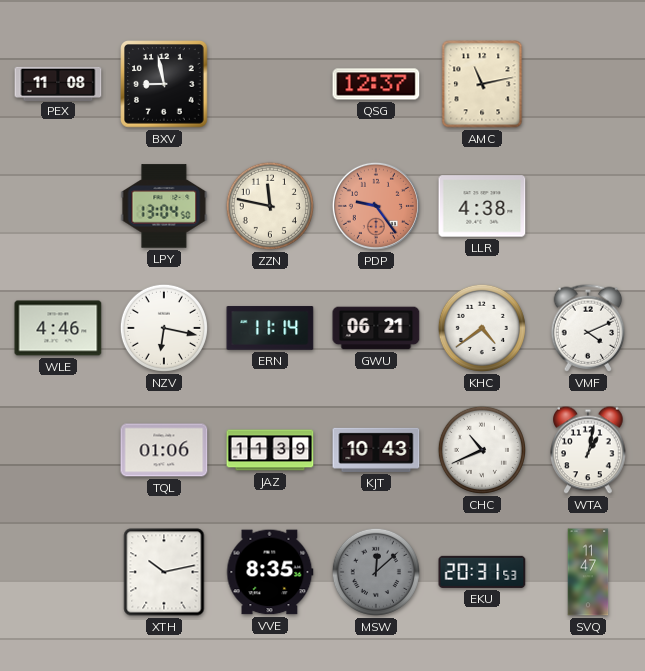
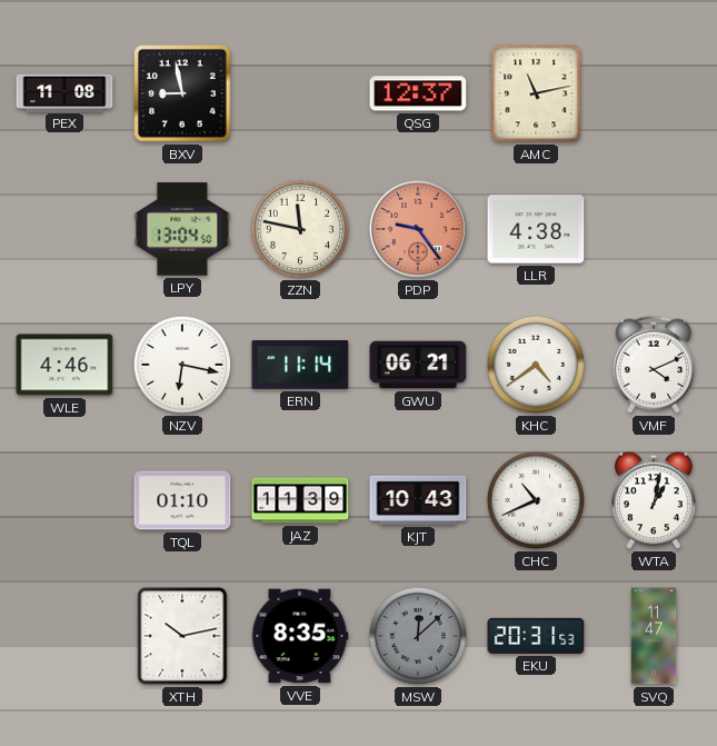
TQL: 01:06 -> 01:10 (182, 500)
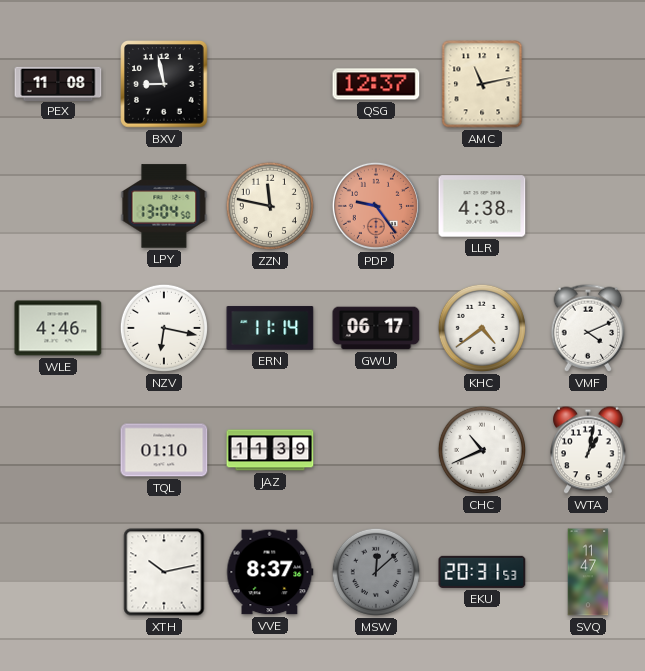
GWU: 06:21 -> 06:17 (376, 328)
KJT: 10:43 -> none (418, 500)
VVE: 8:35 -> 8:37 (270, 572)
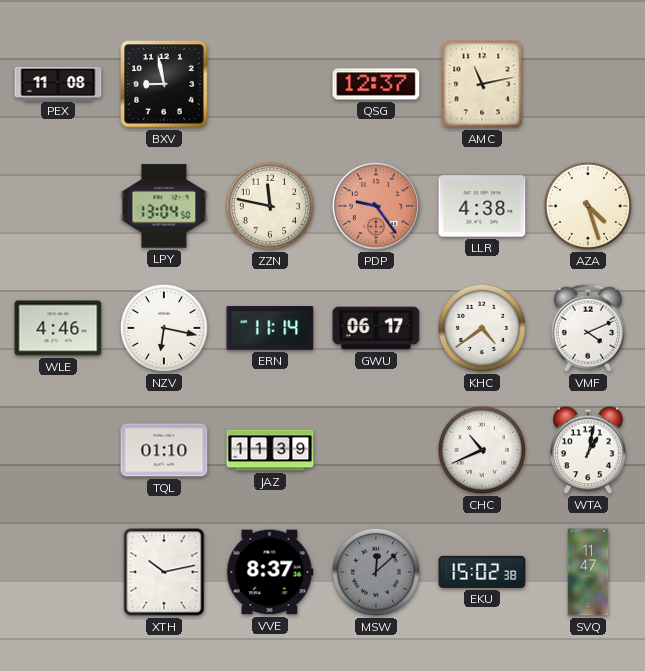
AZA: none -> 4:27 (588, 206)
EKU: 20:31 -> 15:02 (482, 572)
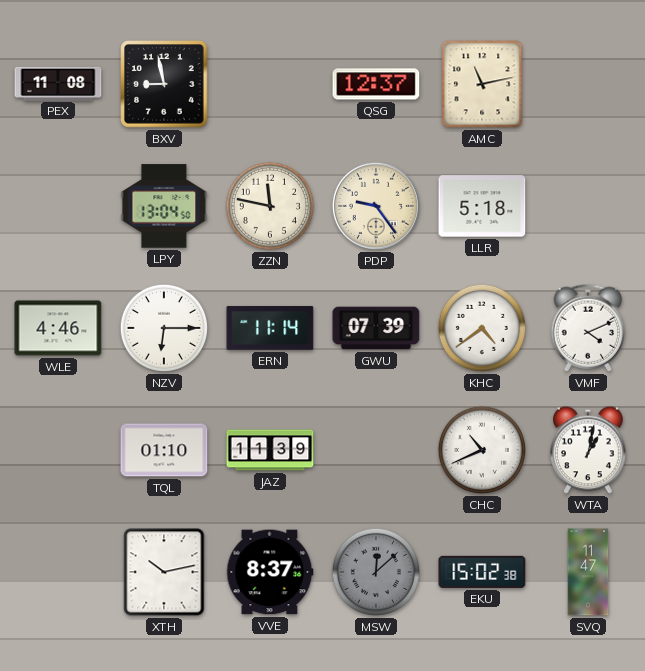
PDP dial: salmon -> cream (376, 206)
LLR: 4:38 -> 5:18 (482, 206)
AZA: 4:27 -> none (588, 206)
NZV: 6:17 -> 6:15 (164, 328)
GWU: 06:17 -> 07:39 (376, 328)
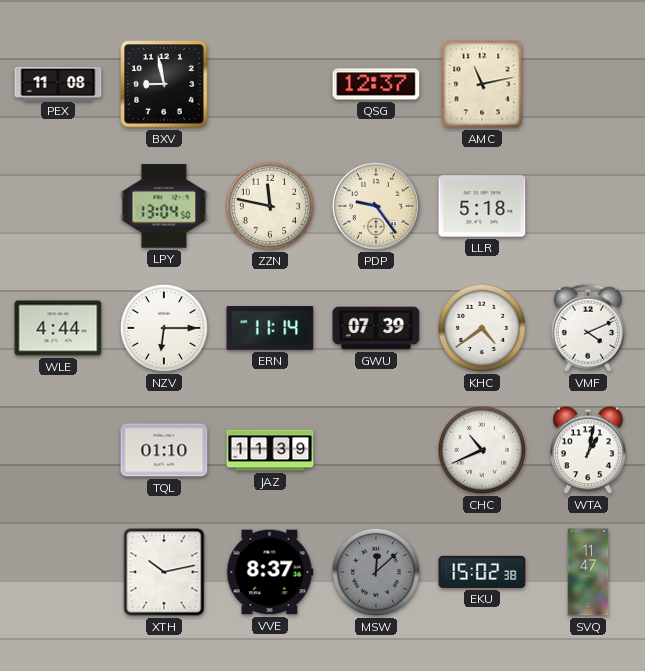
WLE: 4:46 -> 4:44 (58, 328)
